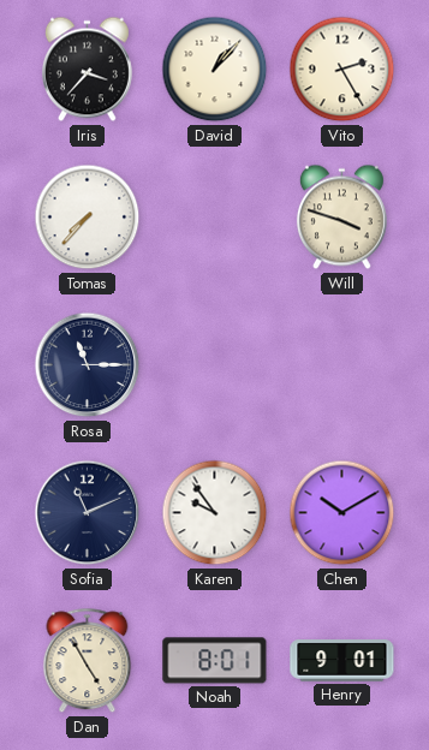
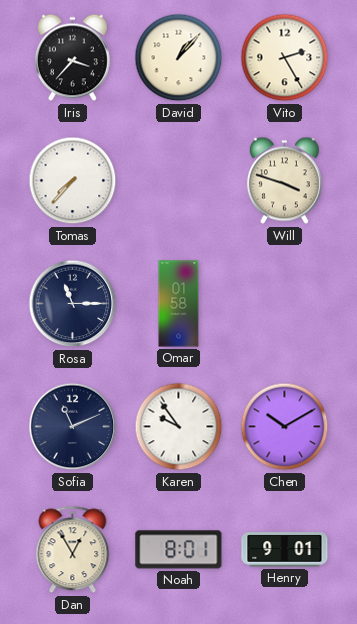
Omar: none -> 01:58 (179, 304)
Dan: 4:55 -> 12:55 (73, 550)
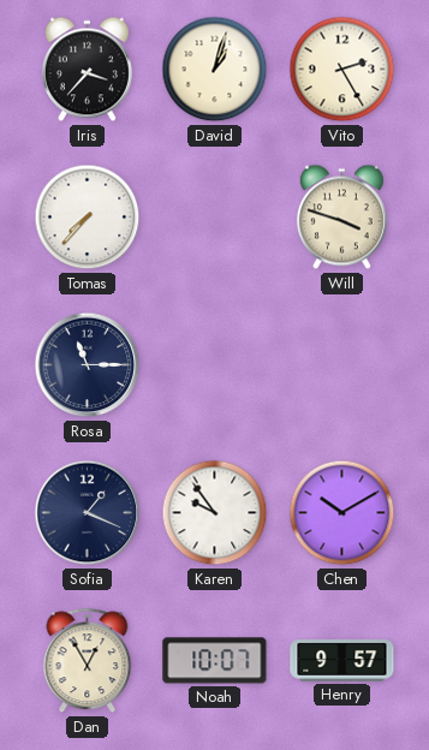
David: 1:07 -> 1:03 (215, 70)
Omar: 01:58 -> none (179, 304)
Sofia: 11:11 -> 1:19 (88, 513)
Noah: 8:01 -> 10:07 (215, 661)
Henry: 9:01 -> 9:57 (342, 661)
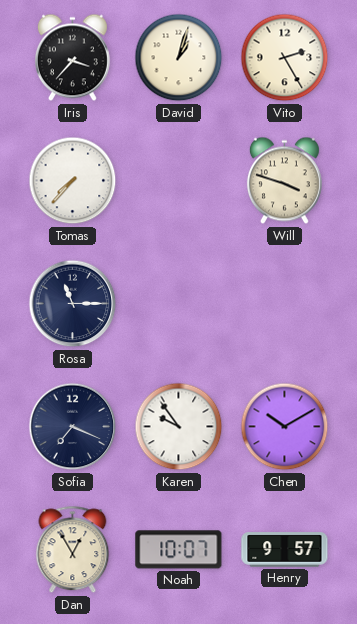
Sofia: 1:19 -> 7:19 (73, 427)
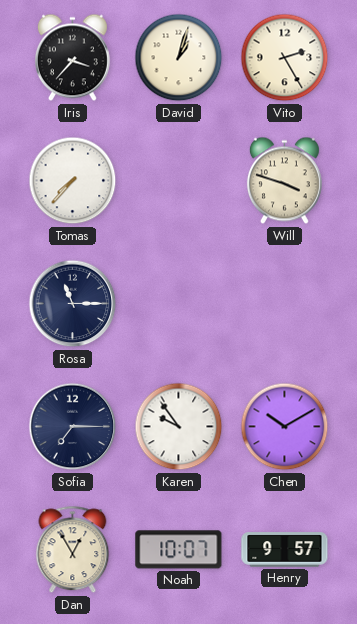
Sofia: 7:19 -> 7:15 (73, 427)
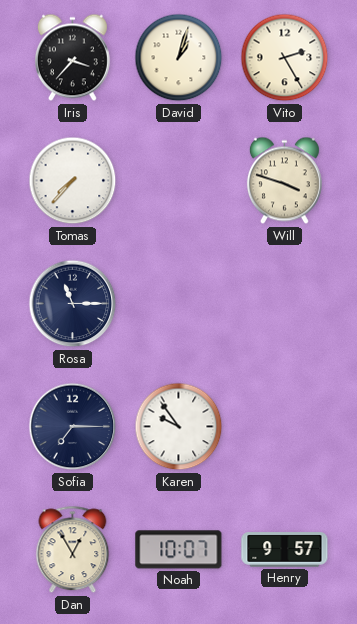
Chen: 10:10 -> none (285, 427)
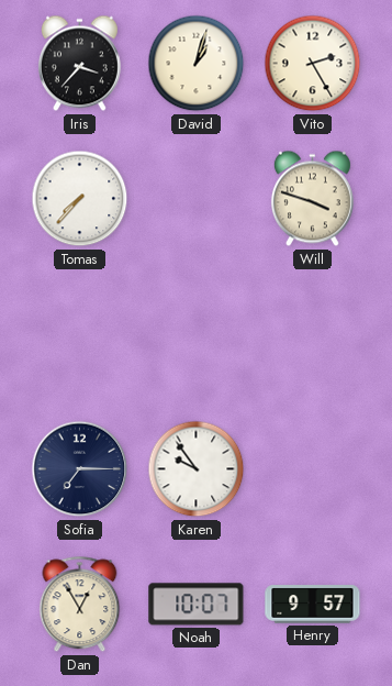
Rosa: 11:15 -> none (73, 304)
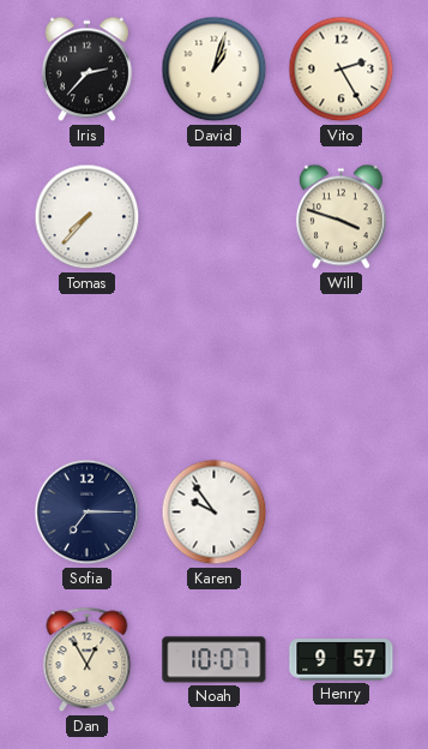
Iris: 3:37 -> 2:37 (86, 70)
